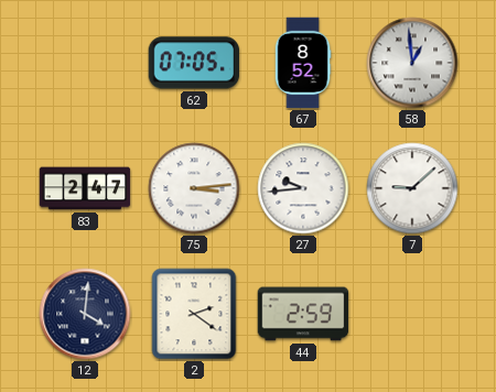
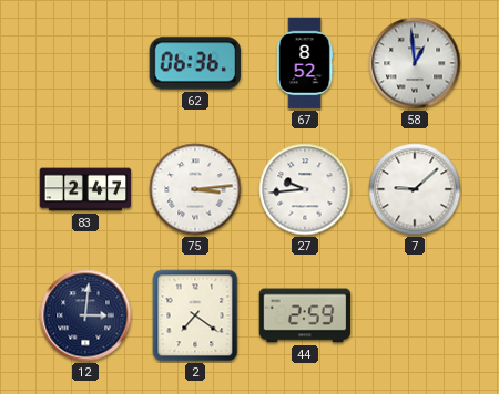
62: 07:05 -> 06:36 (195, 63)
12: 4:01 -> 3:01 (85, 315)
2: 2:21 -> 7:21 (195, 315)
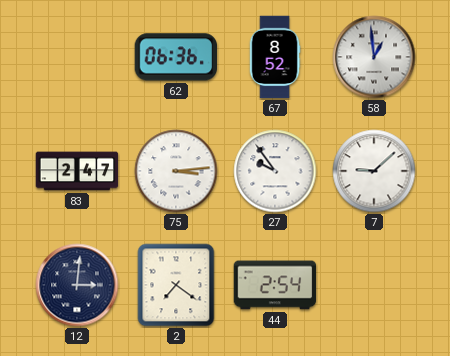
27: 9:44 -> 9:54 (275, 171)
44: 2:59 -> 2:54 (275, 285)
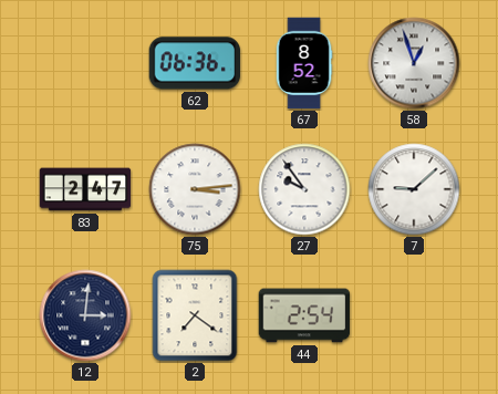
58: 12:59 -> 12:57 (414, 63)
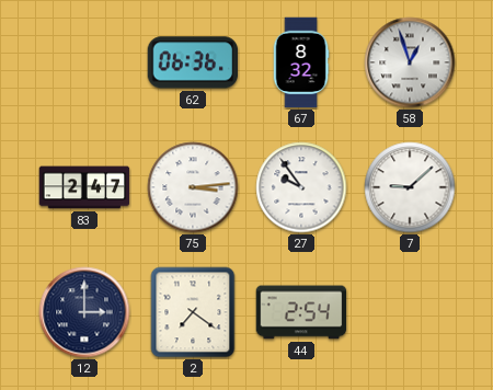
67: 8:52 -> 8:32 (301, 62)
12: 3:01 -> 3:00 (84, 312)
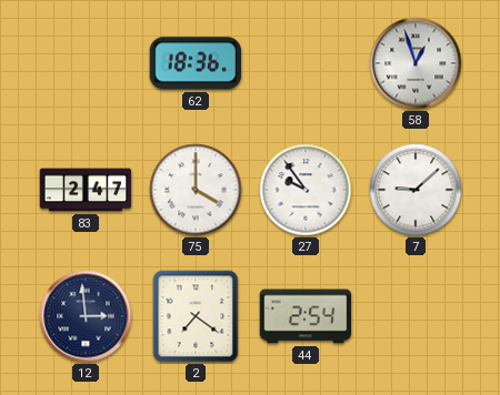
62: 06:36 -> 18:36 (196, 63)
67: 8:32 -> none (301, 62)
75: 3:14 -> 4:00 (196, 190)
12: 3:00 -> 2:59 (86, 316)
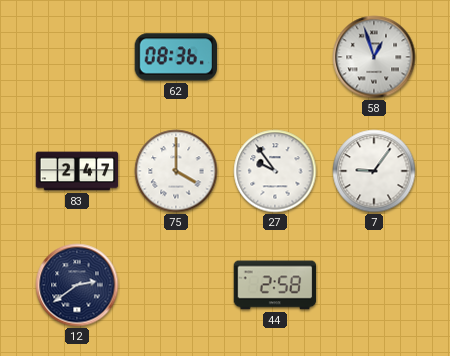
62: 18:36 -> 08:36 (176, 57)
7: 9:08 -> 9:06 (374, 171)
12: 2:59 -> 2:39 (77, 285)
2: 7:21 -> none (196, 316)
44: 2:54 -> 2:58 (275, 285)
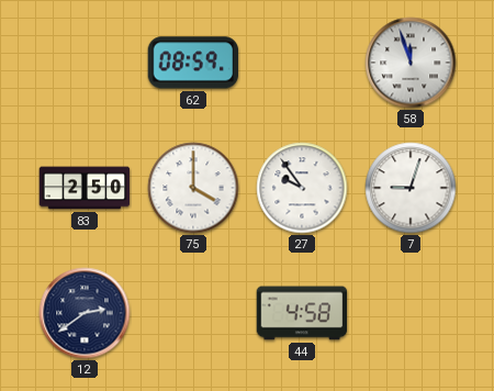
62: 08:36 -> 08:59 (193, 63)
58: 12:57 -> 11:57 (411, 63)
83: 2:47 -> 2:50 (85, 188)
7: 9:06 -> 9:03 (411, 188)
44: 2:58 -> 4:58 (302, 313)
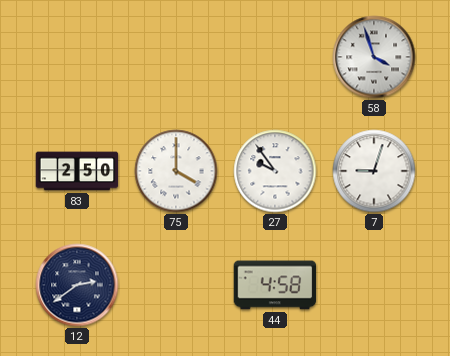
62: 08:59 -> none (193, 63)
58: 11:57 -> 3:57 (374, 57)
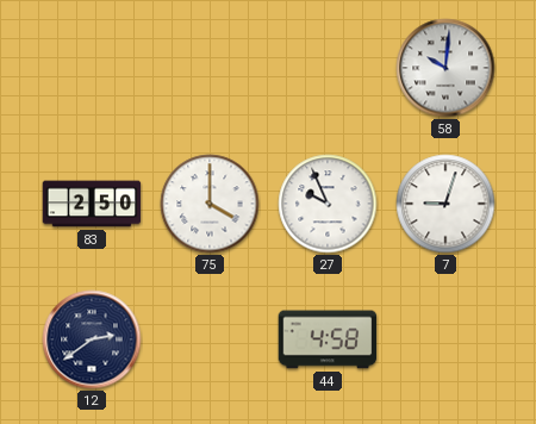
58: 3:57 -> 10:01 (445, 68)
27: 9:54 -> 9:56 (328, 204)
